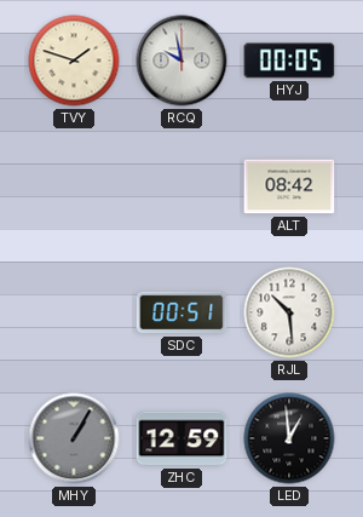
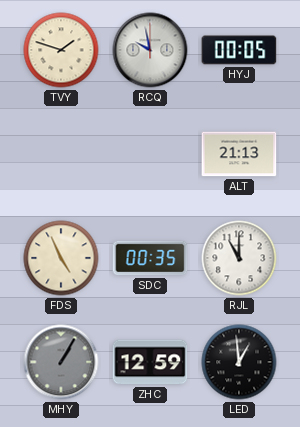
ALT: 08:42 -> 21:13 (239, 154)
FDS: none -> 4:56 (61, 258)
SDC: 00:51 -> 00:35 (150, 258)
RJL: 10:29 -> 11:00 (239, 258)
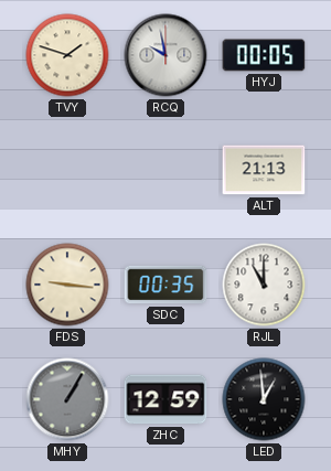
FDS: 4:56 -> 9:16 (67, 285)
